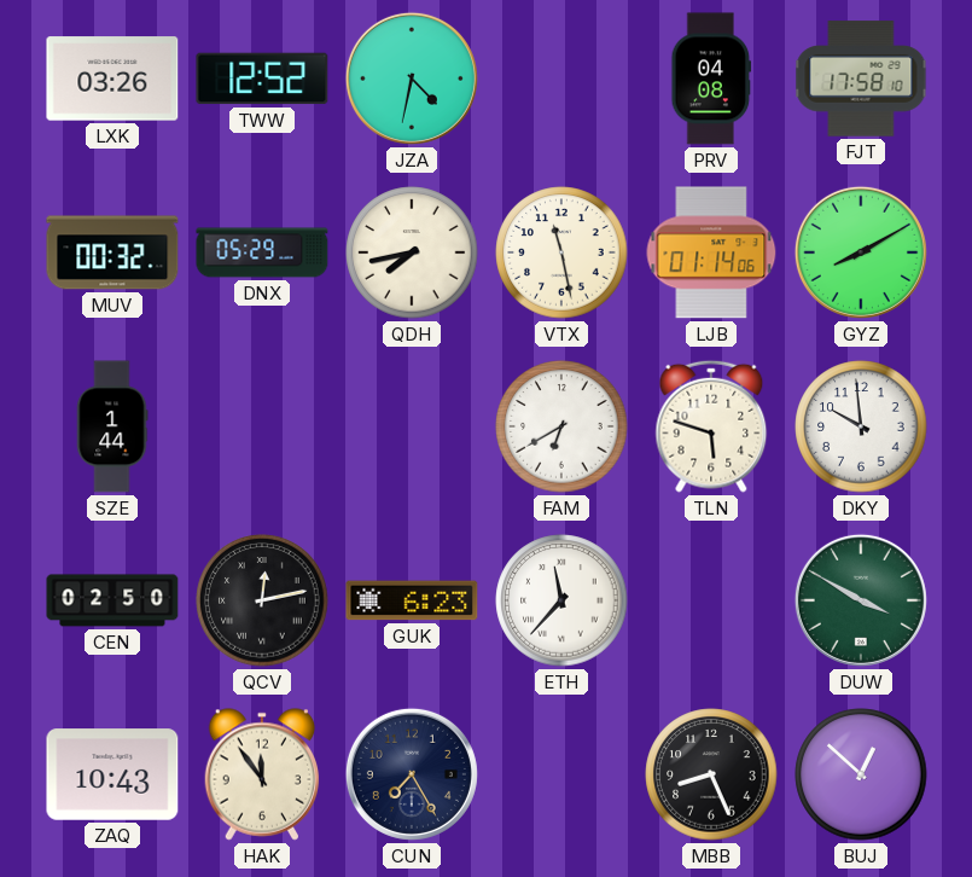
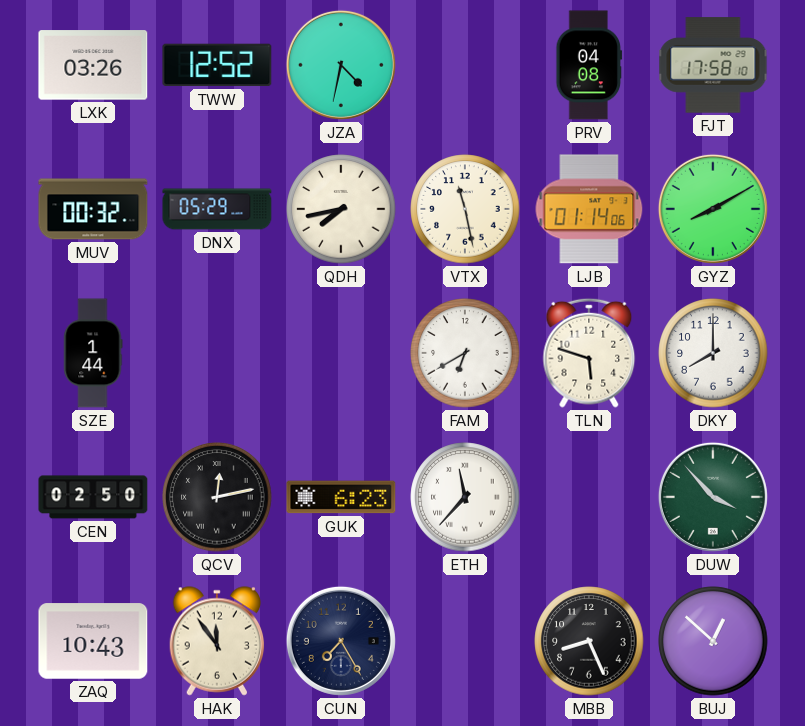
DKY: 9:59 -> 8:00 (713, 353)
DUW: 3:50 -> 3:53 (713, 497)
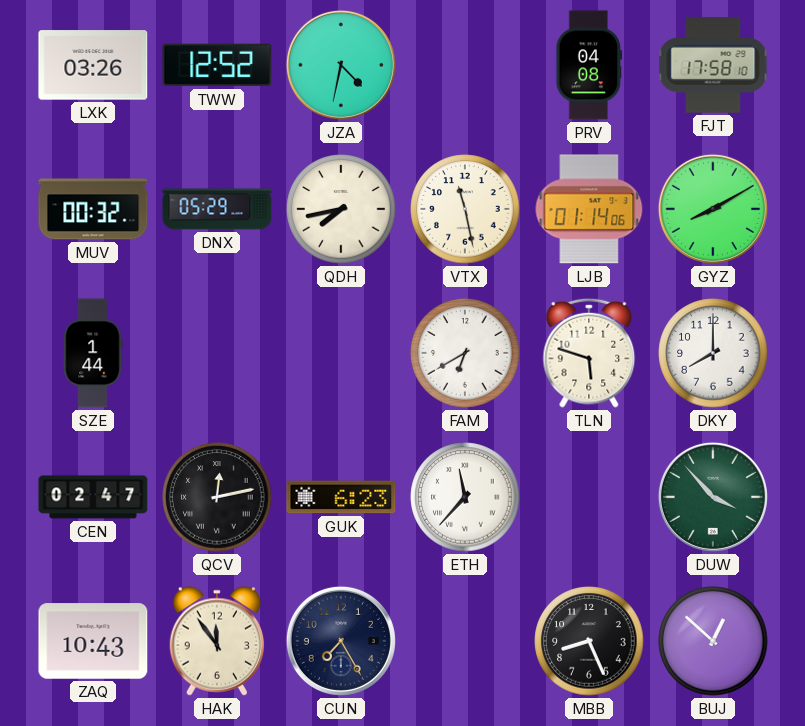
CEN: 02:50 -> 02:47 (93, 497)
